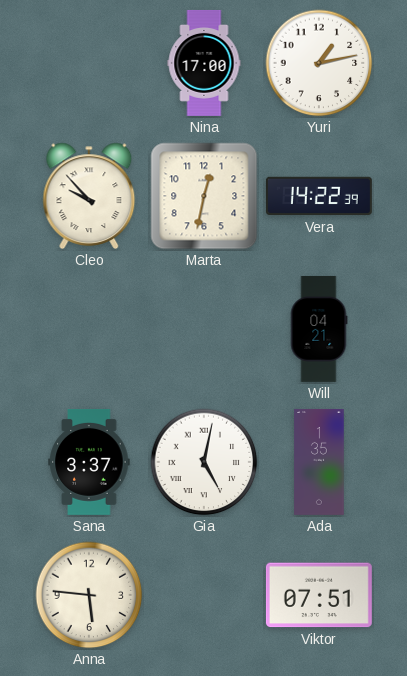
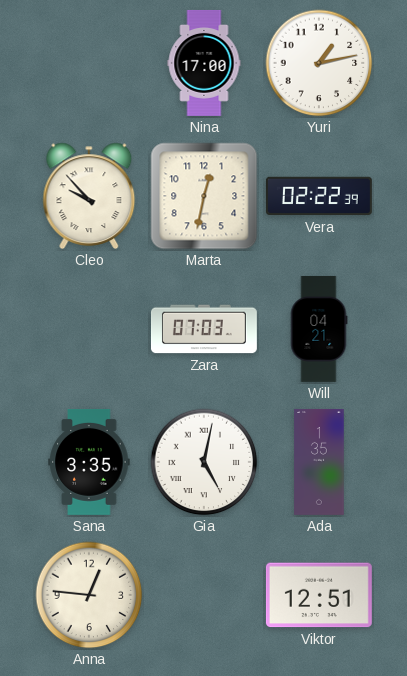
Vera: 14:22 -> 02:22 (319, 196)
Zara: none -> 07:03 (204, 329)
Sana: 3:37 -> 3:35 (89, 462)
Anna: 5:46 -> 12:46 (89, 595)
Viktor: 07:51 -> 12:51 (319, 595)
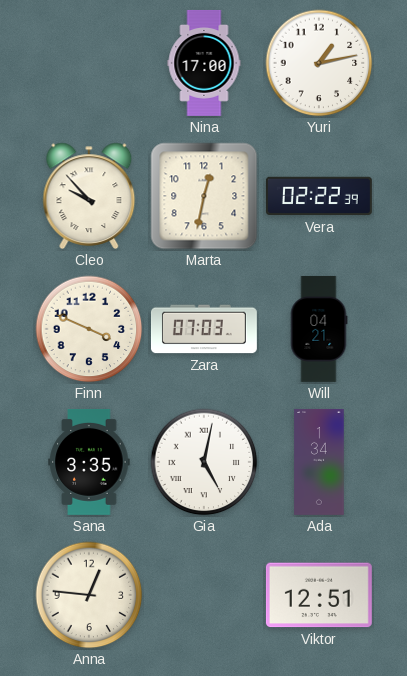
Finn: none -> 3:49 (89, 329)
Ada: 1:35 -> 1:34 (319, 462)
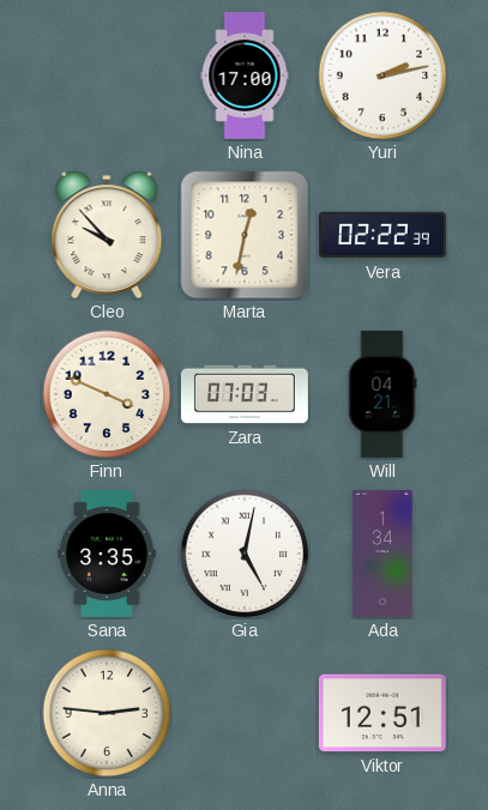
Yuri: 1:13 -> 2:13 (382, 75)
Anna: 12:46 -> 2:46 (107, 713)
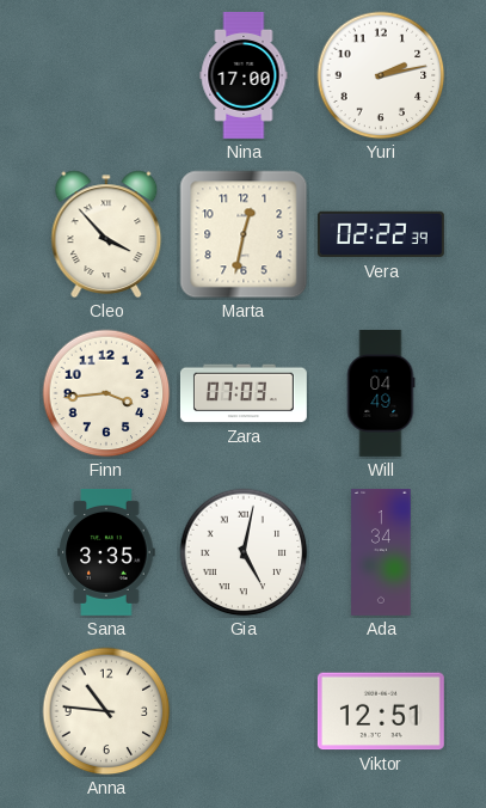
Cleo: 9:53 -> 3:53 (106, 234)
Finn: 3:49 -> 3:44 (106, 393)
Will: 04:21 -> 04:49 (381, 393)
Anna: 2:46 -> 10:46 (106, 711)
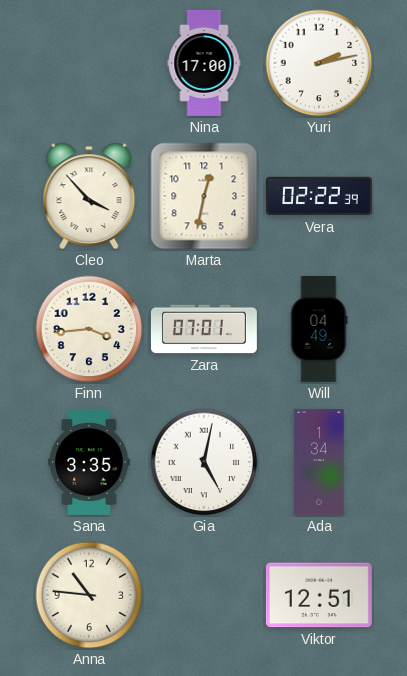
Zara: 07:03 -> 07:01 (204, 329)
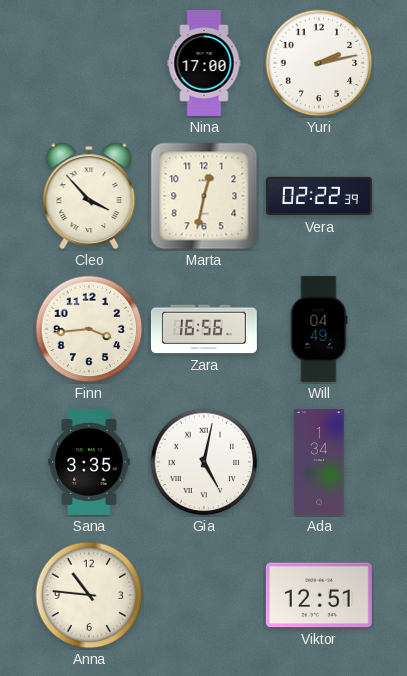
Zara: 07:01 -> 16:56 (204, 329)
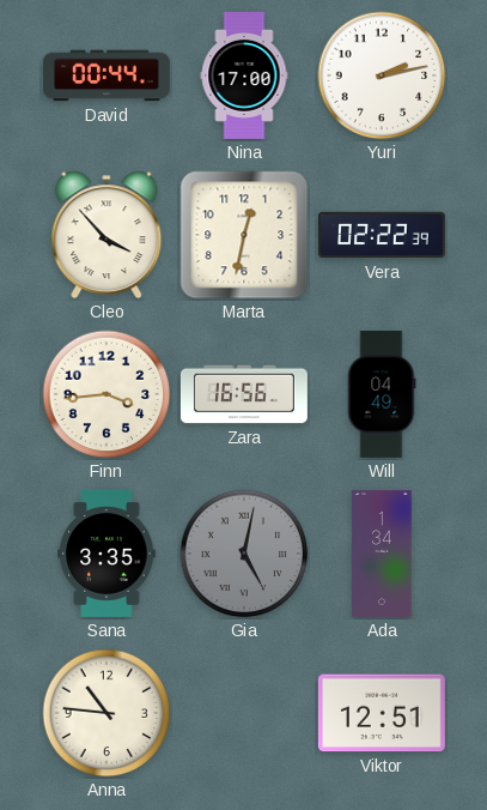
David: none -> 00:44 (106, 75)
Gia dial: white -> grey (244, 554)
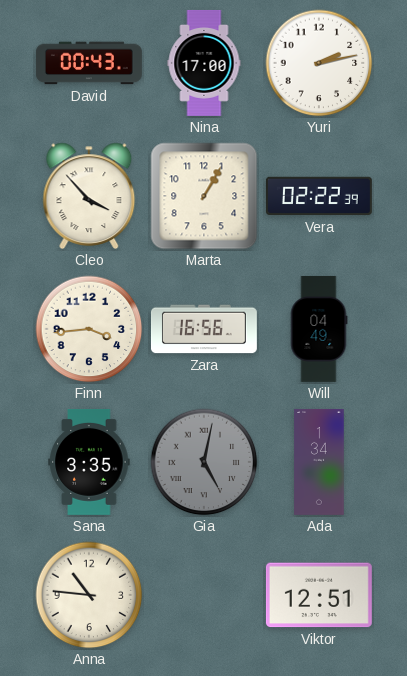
David: 00:44 -> 00:43 (89, 63)
Marta: 12:32 -> 1:05 (204, 196)
